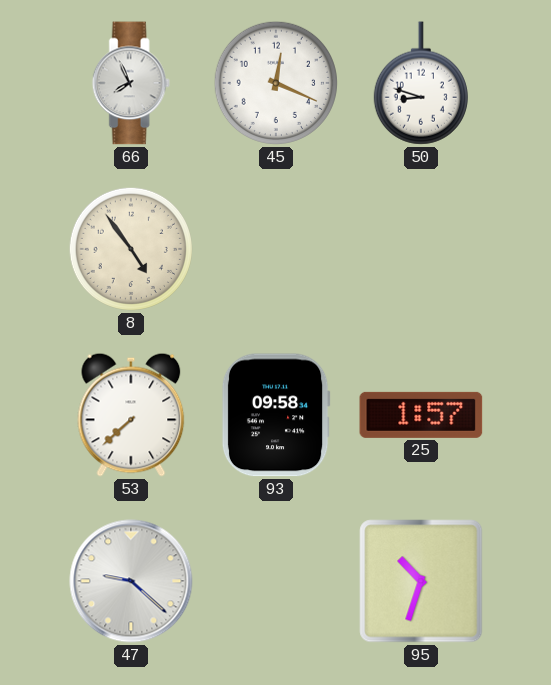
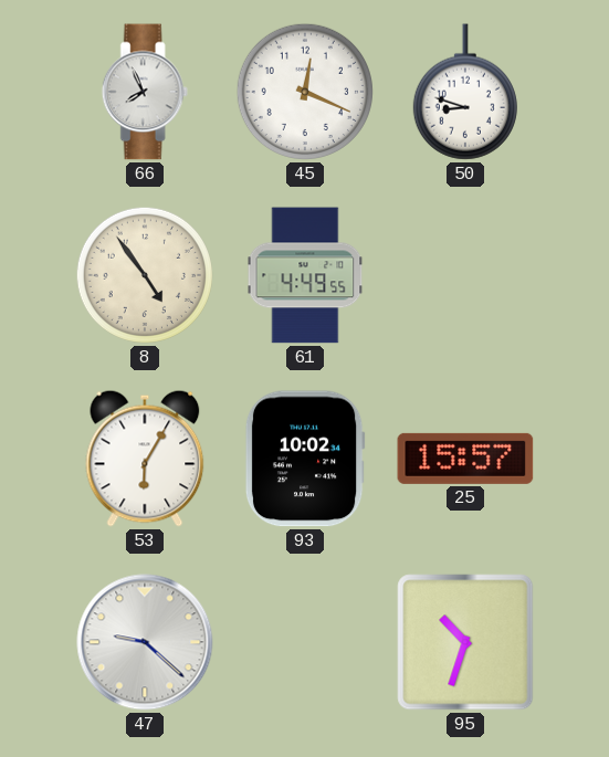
61: none -> 4:49 (305, 275)
53: 7:38 -> 6:05 (145, 459)
93: 09:58 -> 10:02 (305, 459)
25: 1:57 -> 15:57 (465, 459)
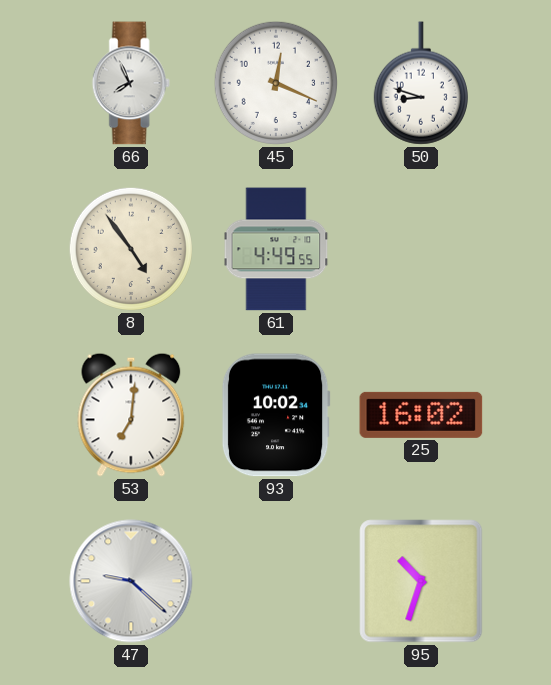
53: 6:05 -> 7:01 (131, 415)
25: 15:57 -> 16:02 (421, 415)
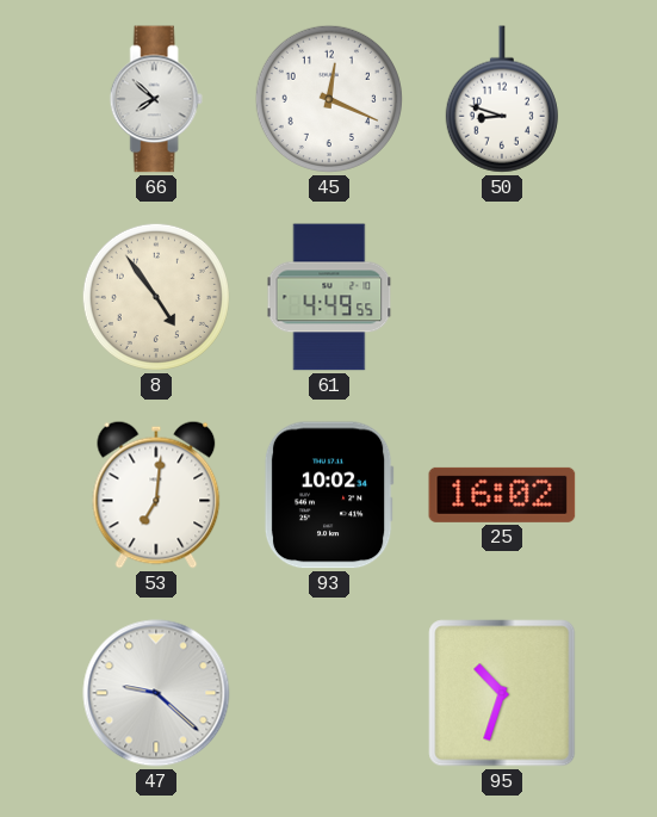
66: 7:56 -> 7:52 (156, 99)
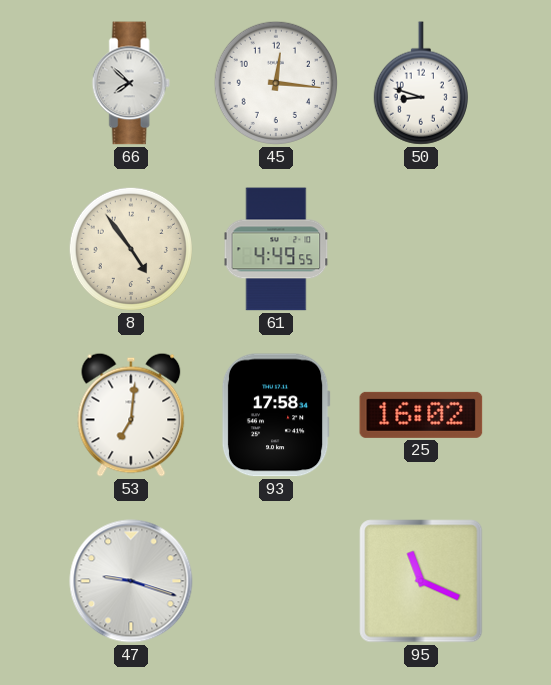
45: 12:19 -> 12:16 (276, 83)
93: 10:02 -> 17:58 (276, 415)
47: 9:22 -> 9:18 (131, 581)
95: 10:33 -> 11:19 (421, 581)
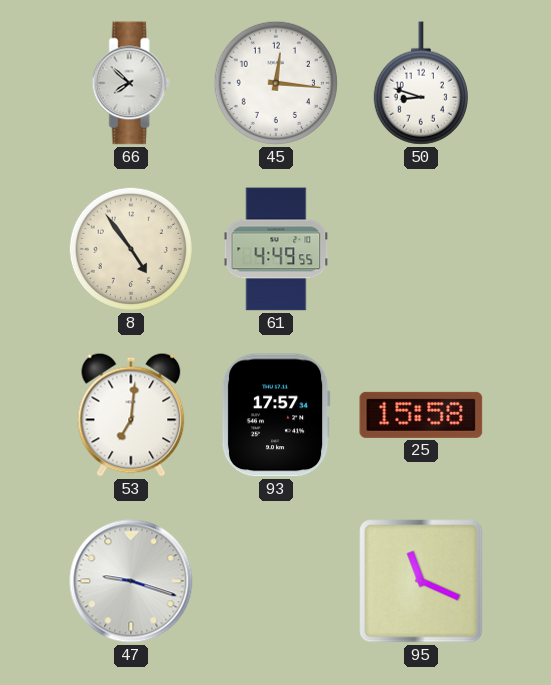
93: 17:58 -> 17:57 (276, 415)
25: 16:02 -> 15:58 (421, 415)
